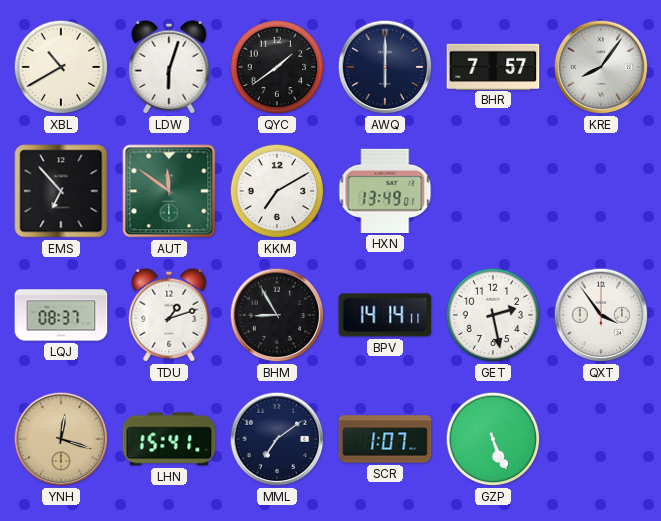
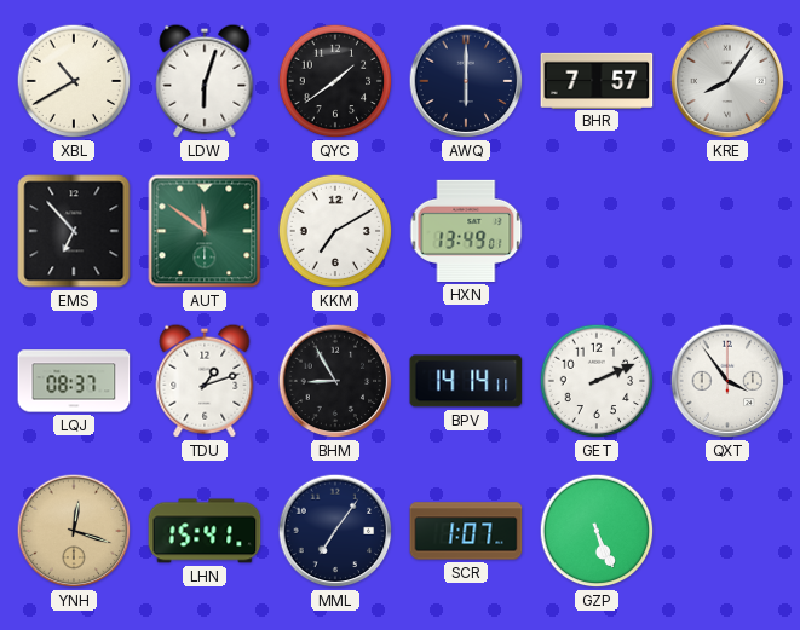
GET: 2:28 -> 2:11 (597, 381)
MML: 7:09 -> 7:06 (335, 531)
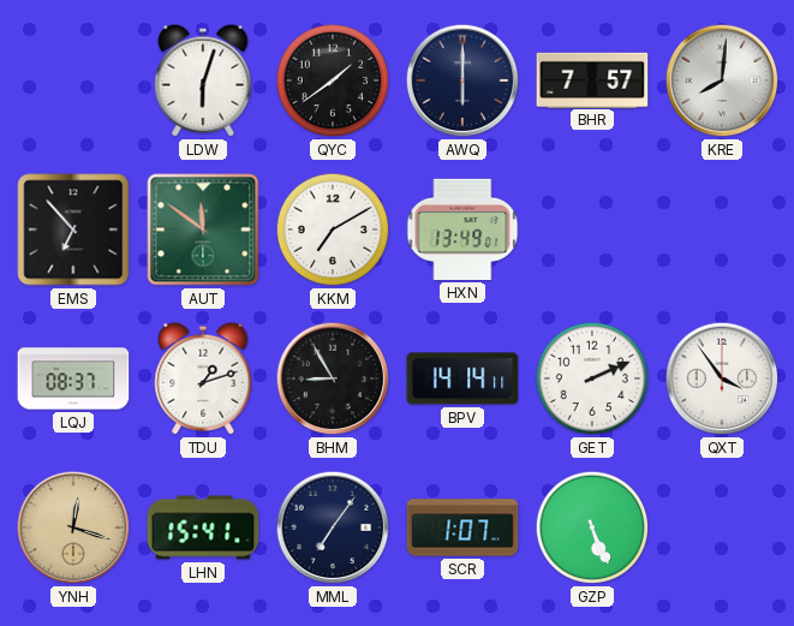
XBL: 10:40 -> none (74, 81)
KRE: 8:06 -> 8:01 (722, 81)
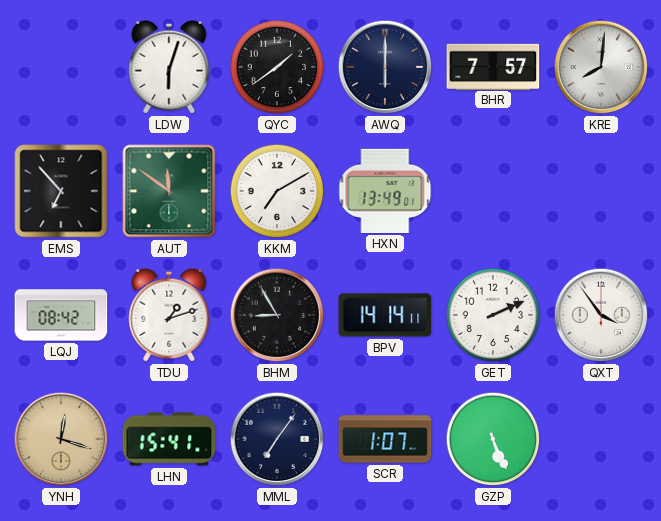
LQJ: 08:37 -> 08:42 (61, 315)
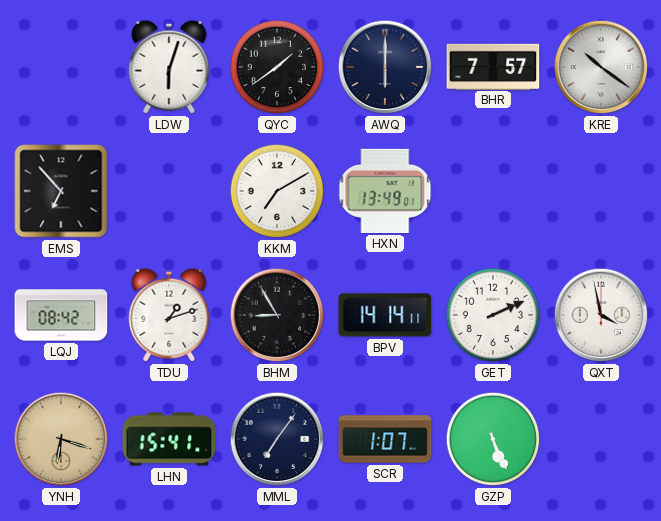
KRE: 8:01 -> 10:21 (601, 67)
AUT: 11:51 -> none (169, 191)
QXT: 3:54 -> 3:58 (601, 315)
YNH: 12:18 -> 6:18 (61, 439)
